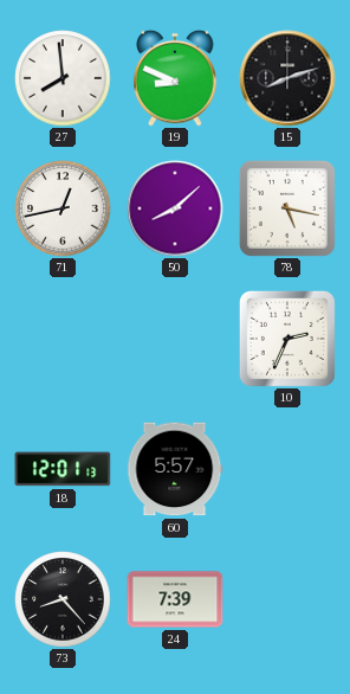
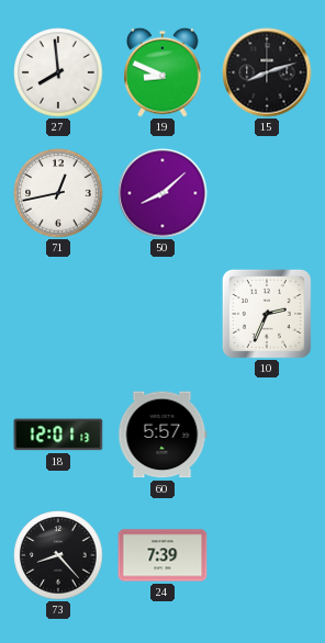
78: 5:17 -> none (287, 208)
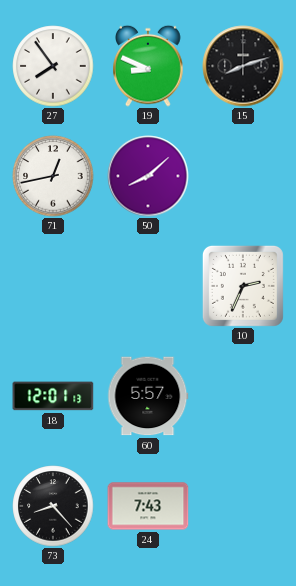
27: 7:59 -> 7:54 (53, 66)
24: 7:39 -> 7:43 (148, 506)
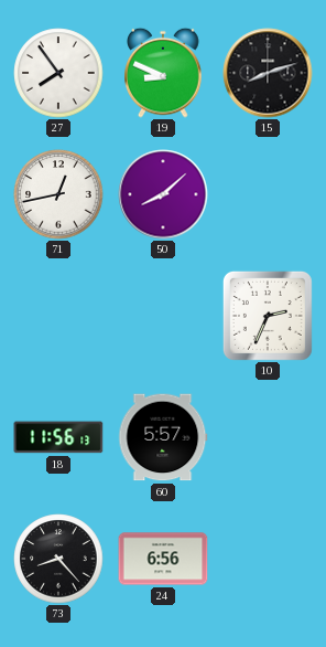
18: 12:01 -> 11:56 (58, 437)
24: 7:43 -> 6:56 (163, 559)
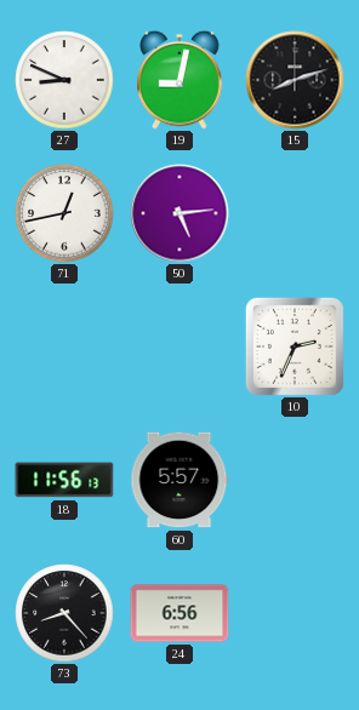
27: 7:54 -> 8:49 (64, 80)
19: 8:49 -> 9:02 (180, 80)
50: 8:08 -> 5:14 (180, 213)
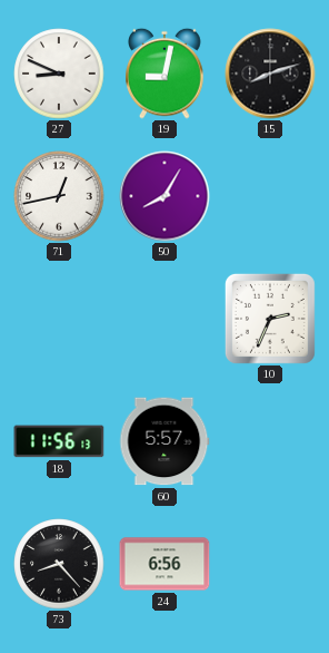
50: 5:14 -> 8:05 (164, 196)
